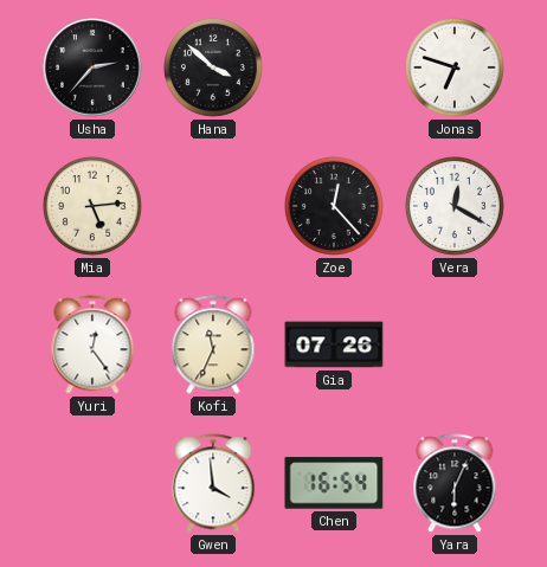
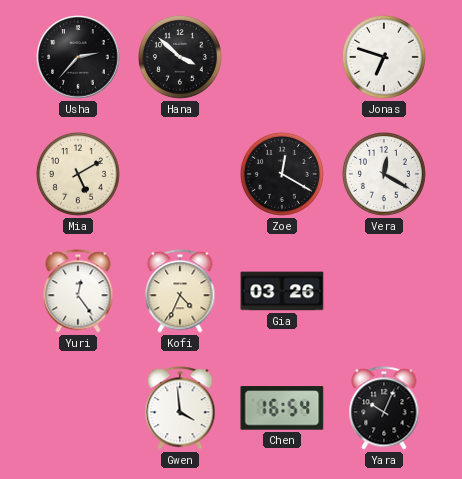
Mia: 5:14 -> 5:10 (78, 174)
Zoe: 12:23 -> 12:20 (282, 174)
Kofi: 11:34 -> 4:34 (180, 291)
Gia: 07:26 -> 03:26 (282, 291)
Yara: 6:04 -> 10:04 (384, 408)
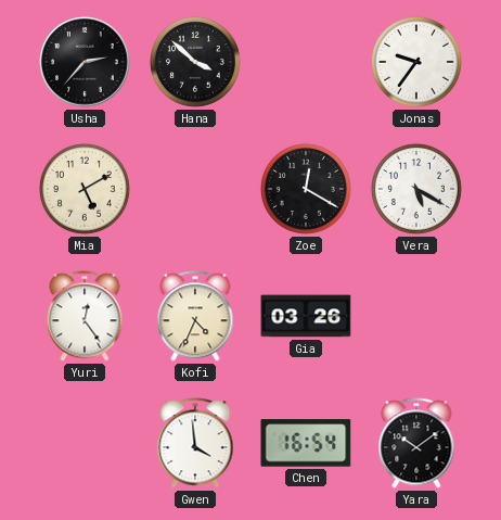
Jonas: 6:48 -> 9:36 (416, 62)
Vera: 12:20 -> 5:20 (416, 189)
Yara: 10:04 -> 10:09 (416, 443)
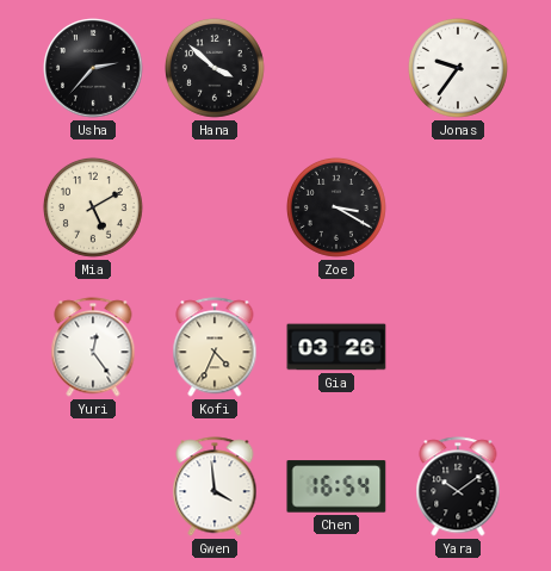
Zoe: 12:20 -> 3:20 (336, 207)
Vera: 5:20 -> none (416, 189)
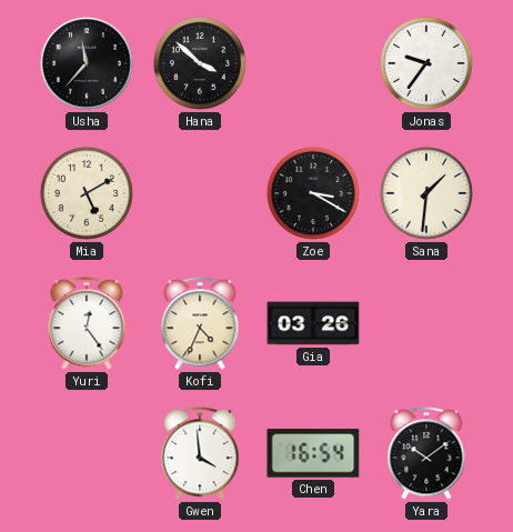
Usha: 2:37 -> 11:37 (87, 63)
Sana: none -> 1:31 (426, 193)
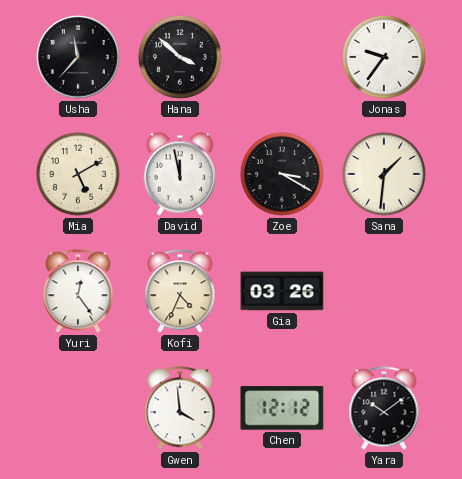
David: none -> 11:58 (179, 174)
Chen: 16:54 -> 12:12 (282, 408)
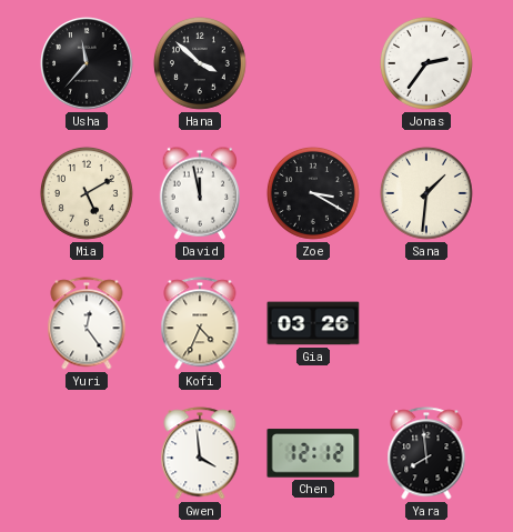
Jonas: 9:36 -> 2:36 (426, 63)
Yara: 10:09 -> 7:59 (426, 453)
